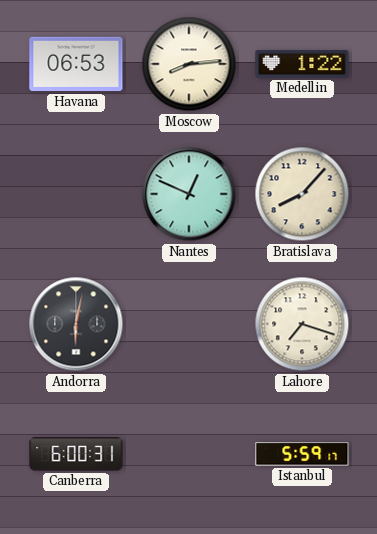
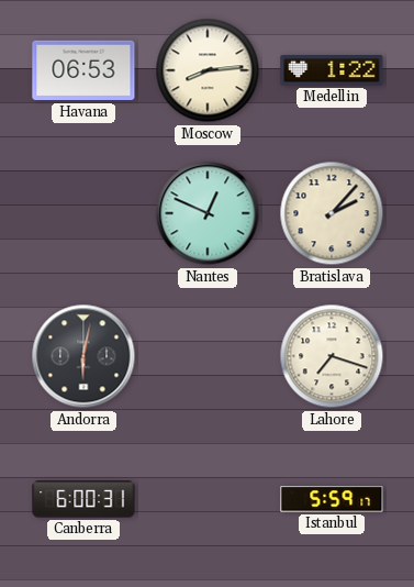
Bratislava: 8:07 -> 2:07 (332, 213)
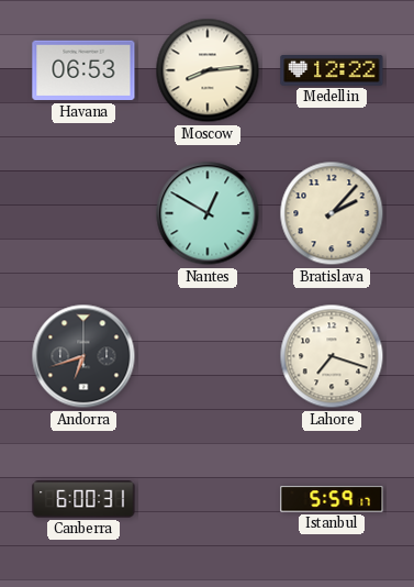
Medellin: 1:22 -> 12:22 (332, 71)
Nantes: 12:49 -> 12:50 (208, 213)
Andorra: 6:02 -> 6:42 (83, 356)
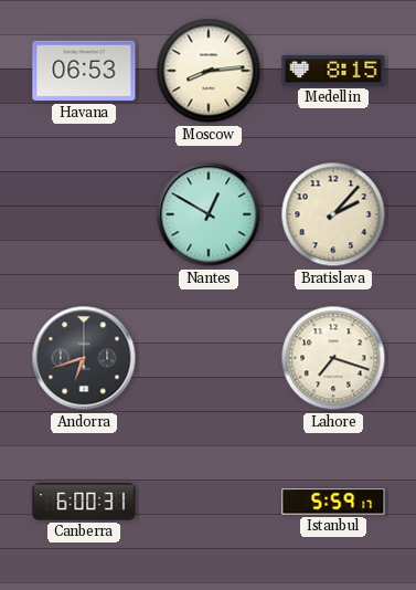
Medellin: 12:22 -> 8:15 (333, 72)
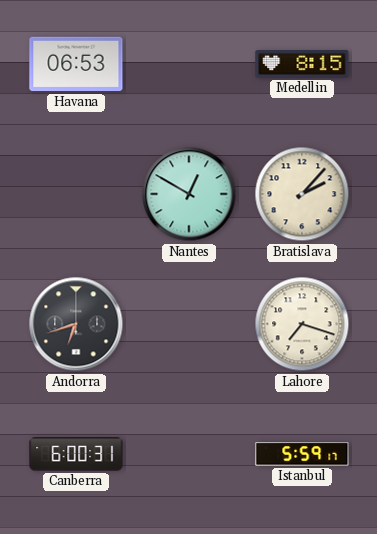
Moscow: 8:14 -> none (209, 71)
